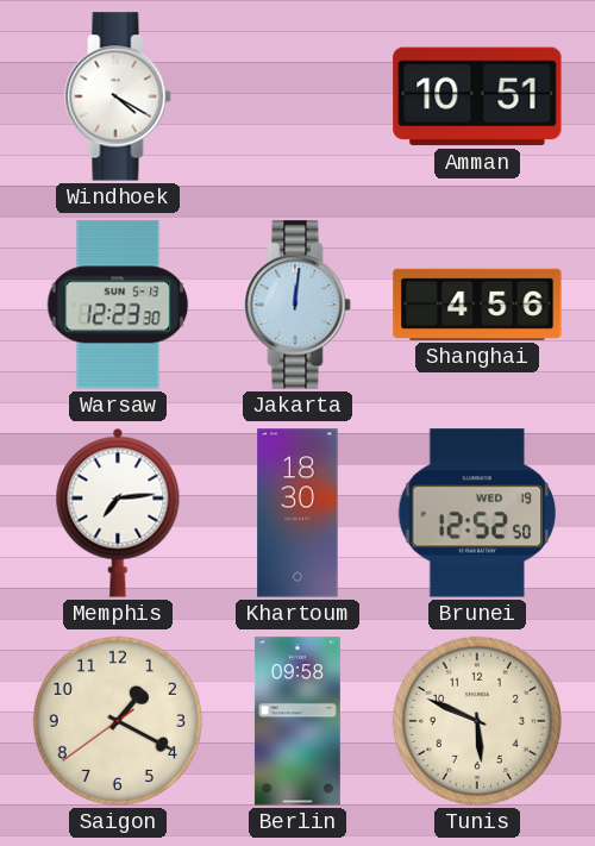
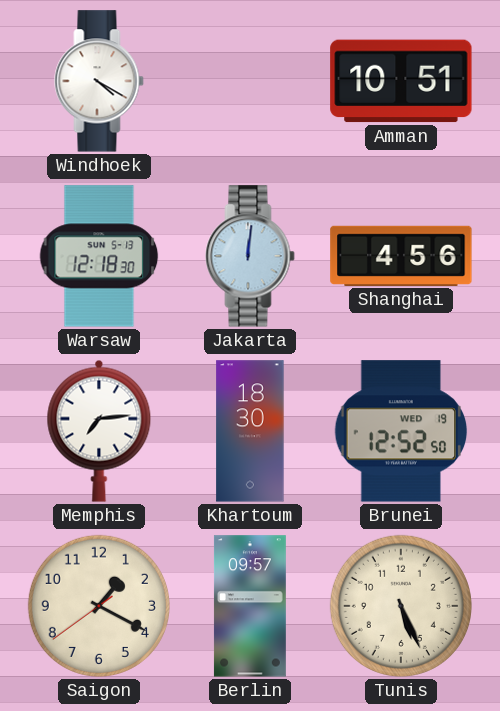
Warsaw: 12:23 -> 12:18 (99, 256)
Berlin: 09:58 -> 09:57 (250, 606)
Tunis: 5:49 -> 5:26 (401, 606)
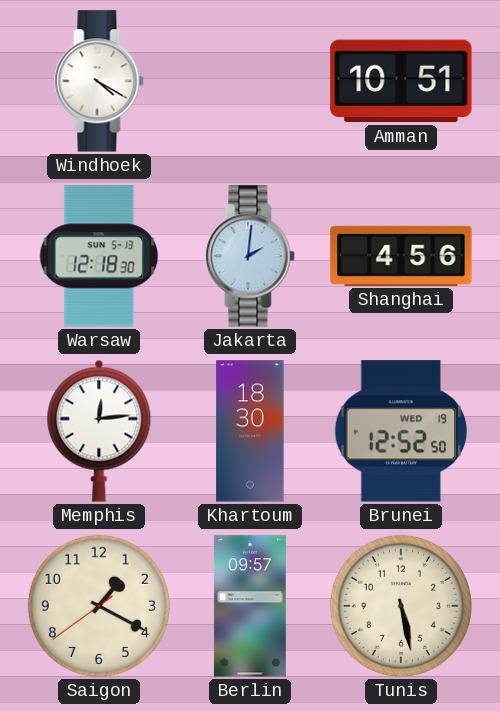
Jakarta: 12:01 -> 2:01 (250, 256)
Memphis: 7:14 -> 12:14 (99, 431)
Tunis: 5:26 -> 5:28 (401, 606)
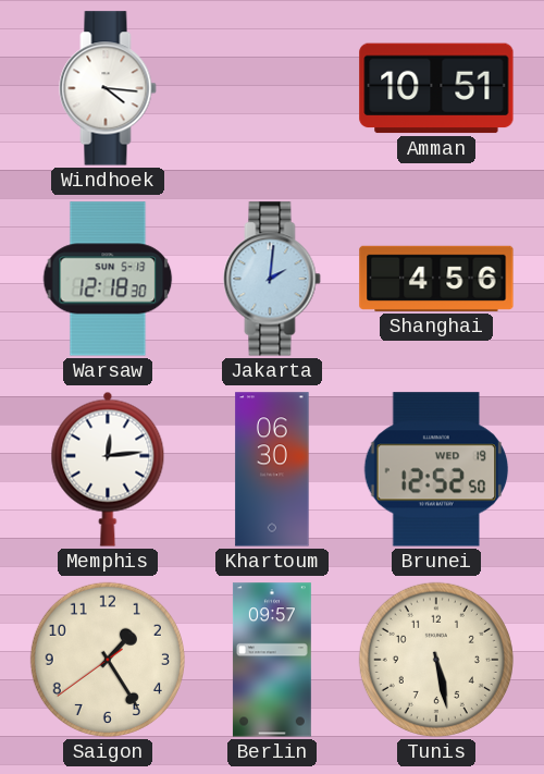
Windhoek: 4:20 -> 4:16 (108, 88)
Khartoum: 18:30 -> 06:30 (272, 469)
Saigon: 1:19 -> 1:24 (108, 660)
